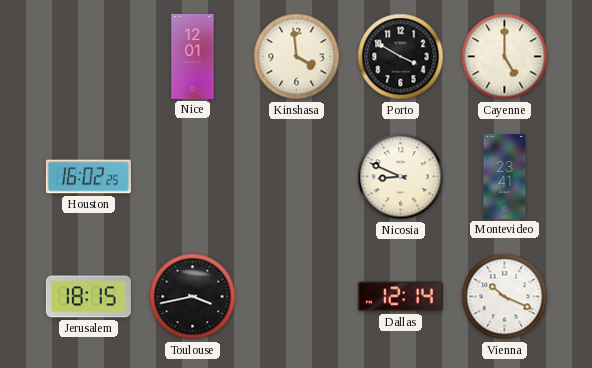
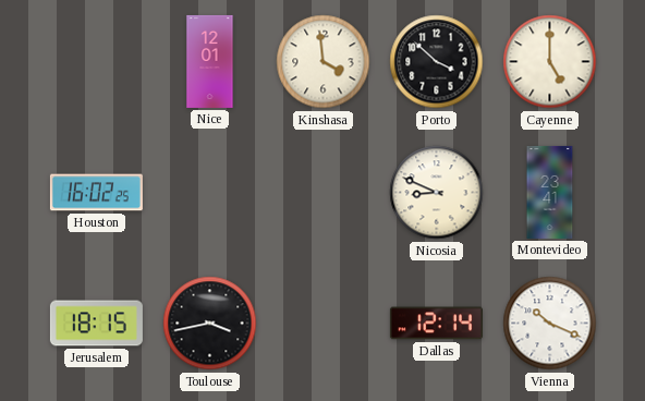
Porto: 3:50 -> 3:52 (437, 62)
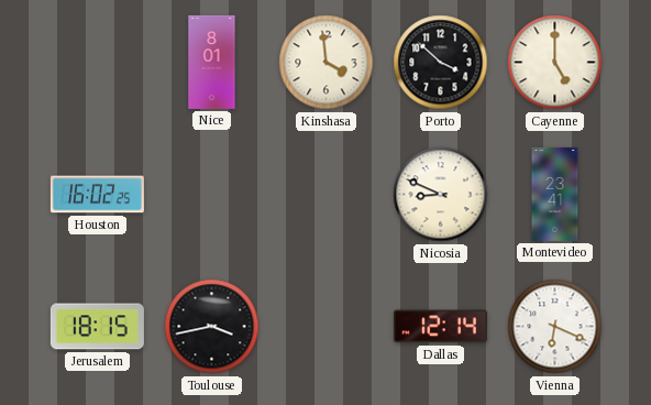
Nice: 12:01 -> 8:01 (212, 62)
Vienna: 10:19 -> 6:19 (555, 327)
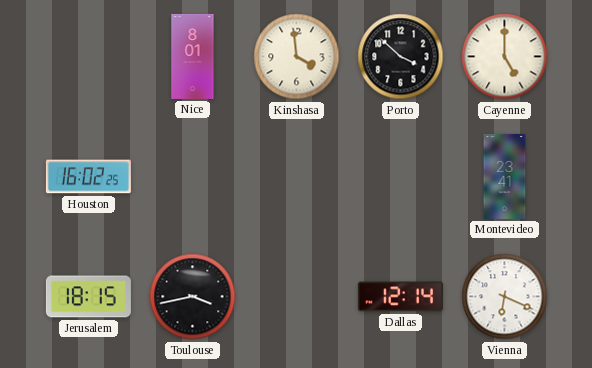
Nicosia: 8:49 -> none (441, 195)
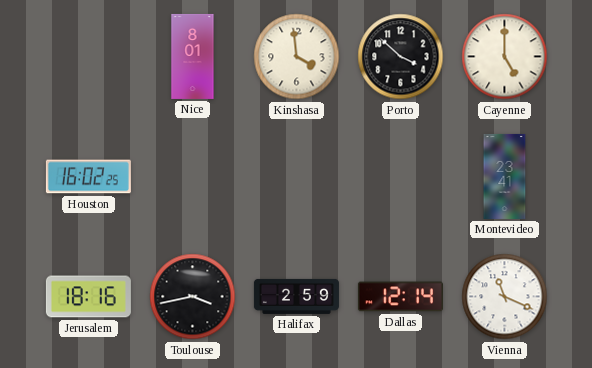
Jerusalem: 18:15 -> 18:16 (88, 297)
Halifax: none -> 2:59 (296, 296)
Vienna: 6:19 -> 11:19 (505, 297)
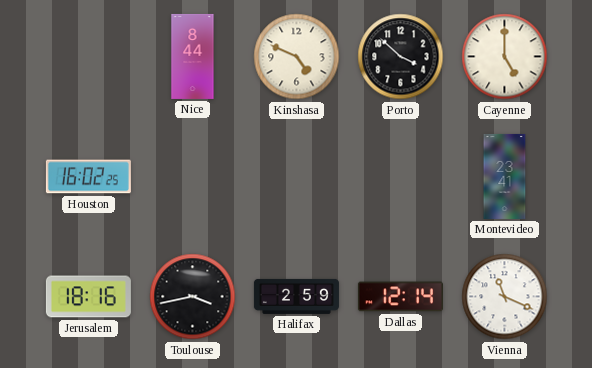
Nice: 8:01 -> 8:44 (193, 56)
Kinshasa: 3:59 -> 4:49 (297, 57)
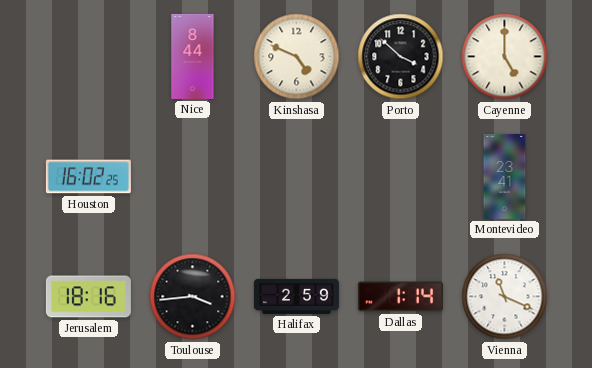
Toulouse: 3:43 -> 3:44 (193, 297)
Dallas: 12:14 -> 1:14 (400, 297)
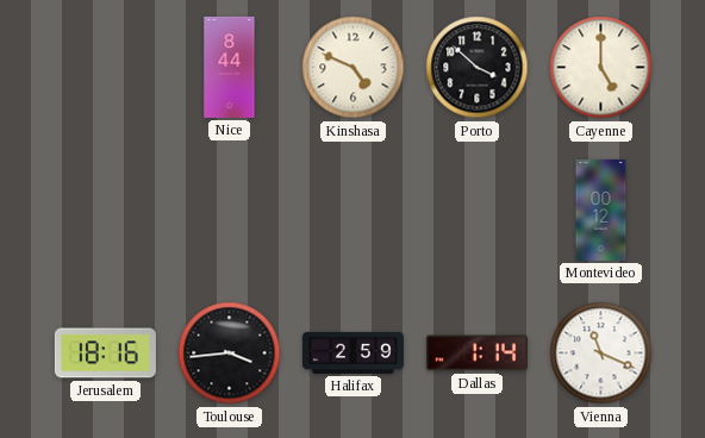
Houston: 16:02 -> none (88, 177)
Montevideo: 23:41 -> 00:12 (601, 209)
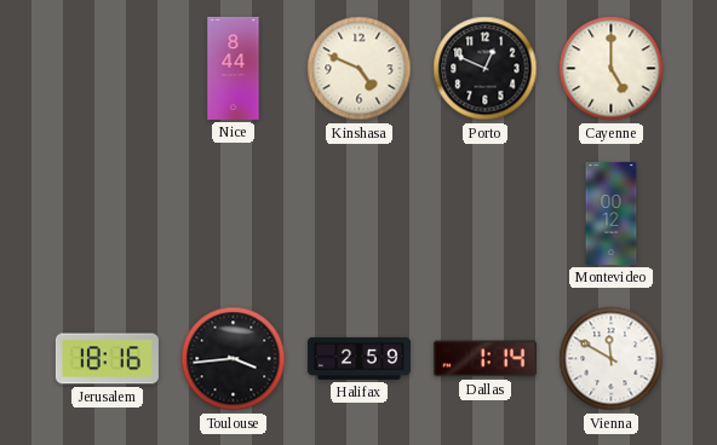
Porto: 3:52 -> 12:49 (486, 69)
Vienna: 11:19 -> 11:50 (612, 359)
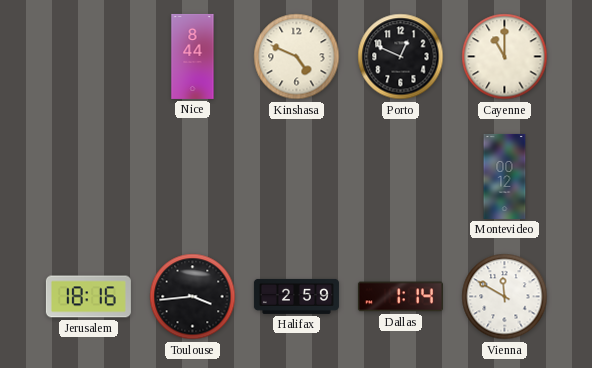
Cayenne: 5:00 -> 11:00 (505, 57)
